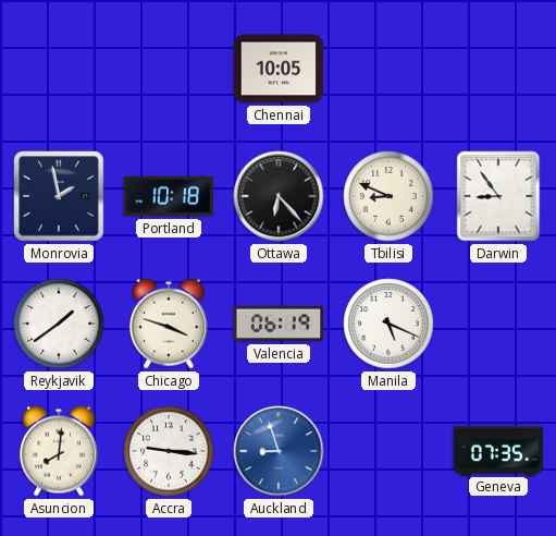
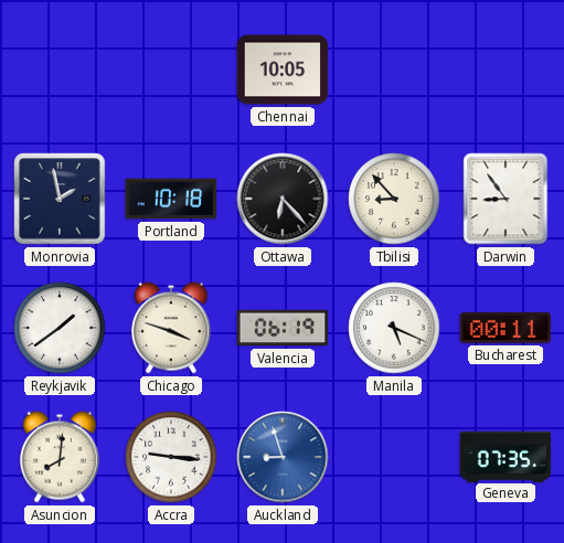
Tbilisi: 8:49 -> 8:53 (394, 199)
Bucharest: none -> 00:11 (506, 328)
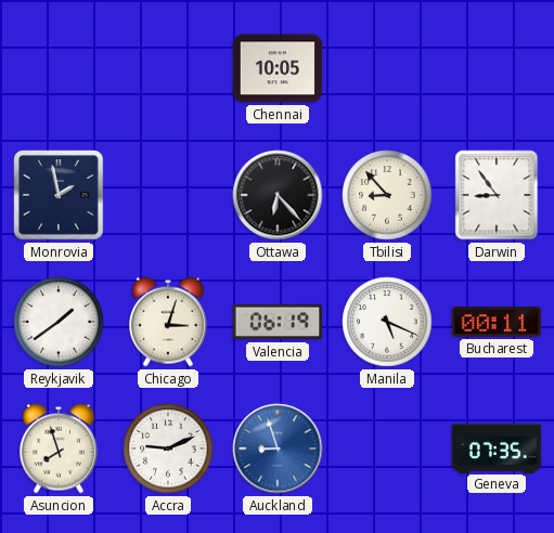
Portland: 10:18 -> none (171, 199)
Chicago: 3:48 -> 3:03 (168, 322)
Asuncion: 8:01 -> 7:57 (59, 448)
Accra: 9:16 -> 9:11 (168, 448)
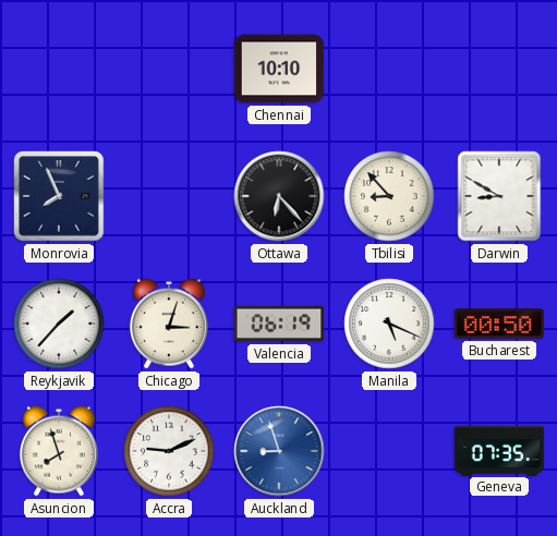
Chennai: 10:05 -> 10:10 (279, 69)
Monrovia: 1:58 -> 7:56 (59, 196)
Darwin: 8:54 -> 8:50 (499, 196)
Reykjavik: 1:39 -> 1:37 (59, 324)
Bucharest: 00:11 -> 00:50 (499, 324)
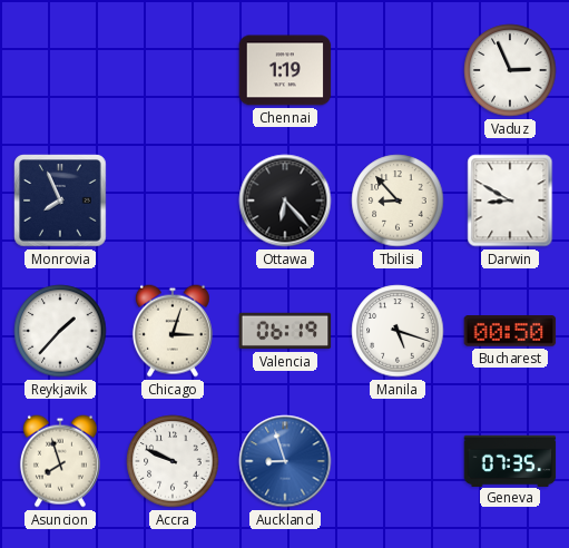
Chennai: 10:10 -> 1:19 (285, 70)
Vaduz: none -> 2:56 (510, 70)
Manila: 5:19 -> 5:18 (398, 331)
Accra: 9:11 -> 9:49 (173, 461)
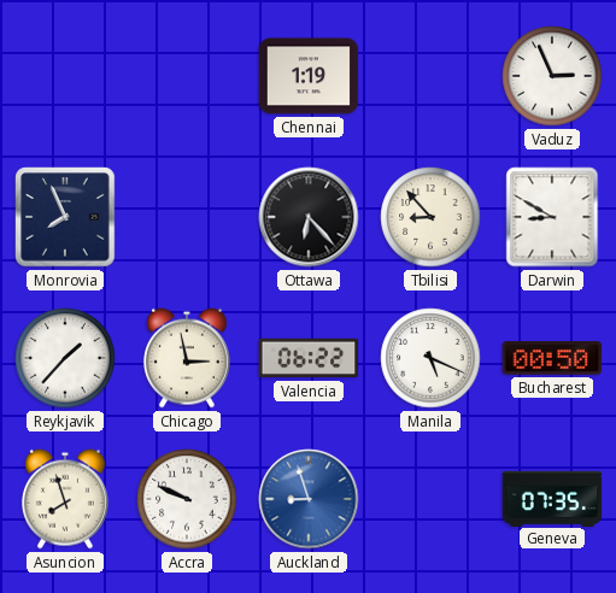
Chicago: 3:03 -> 2:58 (187, 358)
Valencia: 06:19 -> 06:22 (309, 358)
Manila: 5:18 -> 5:19 (430, 358)
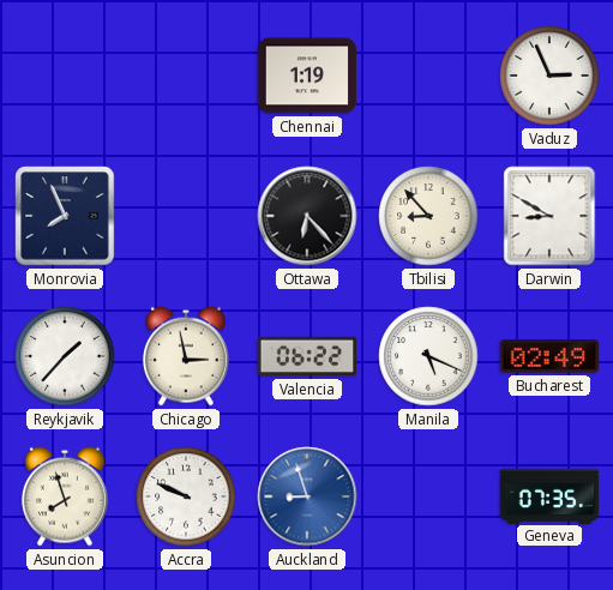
Bucharest: 00:50 -> 02:49 (549, 356)
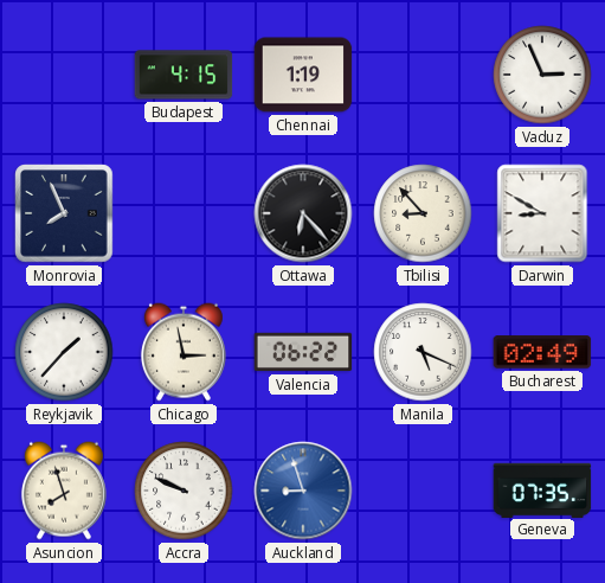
Budapest: none -> 4:15 (184, 75)
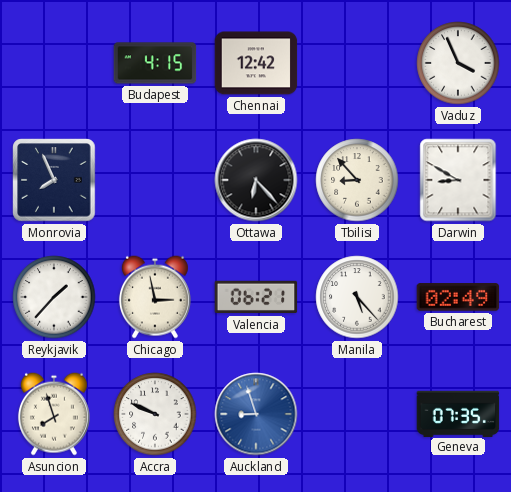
Chennai: 1:19 -> 12:42 (256, 63)
Vaduz: 2:56 -> 3:56 (458, 63)
Valencia: 06:22 -> 06:21 (256, 297)
Manila: 5:19 -> 5:23 (357, 297)
